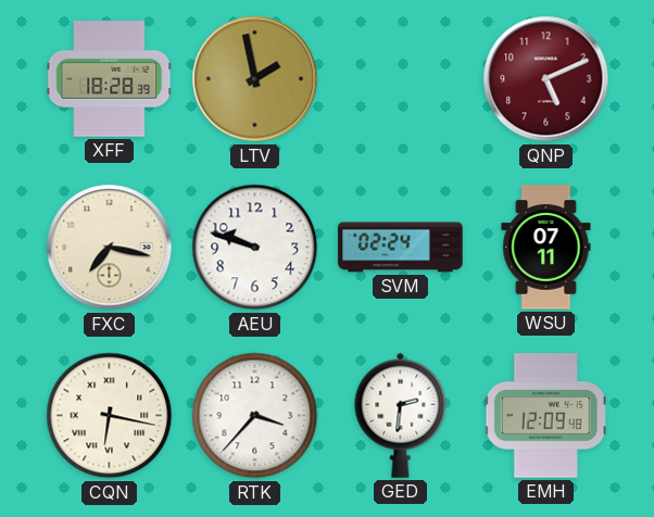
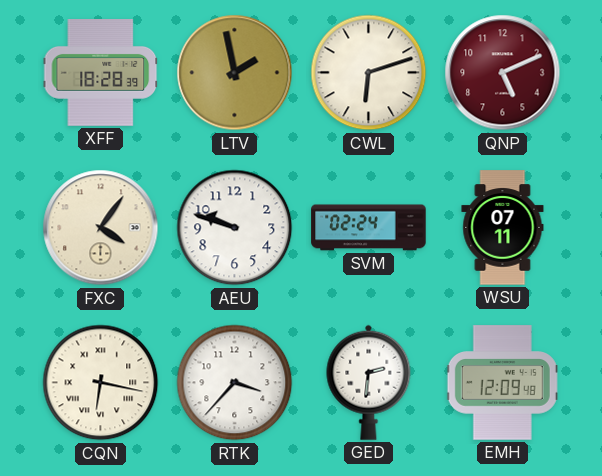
CWL: none -> 6:12 (369, 73)
FXC: 7:17 -> 4:06 (101, 228)
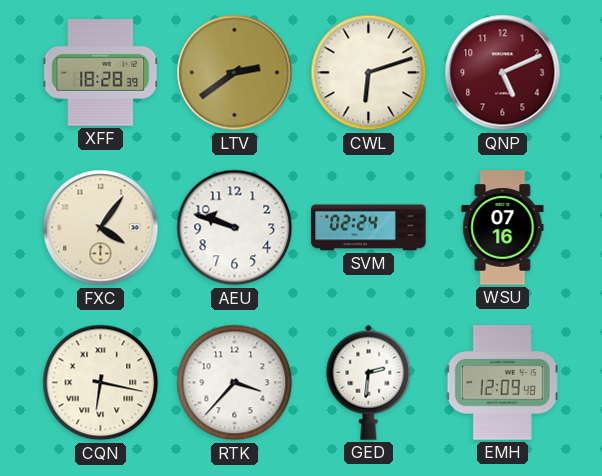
LTV: 1:58 -> 2:39 (235, 73)
WSU: 07:11 -> 07:16 (503, 228)
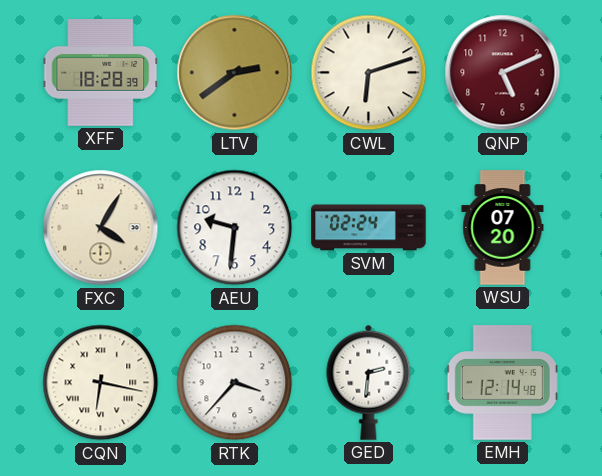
FXC: 4:06 -> 4:05 (101, 228)
AEU: 9:48 -> 9:31 (235, 228)
WSU: 07:16 -> 07:20 (503, 228)
EMH: 12:09 -> 12:14 (503, 383)
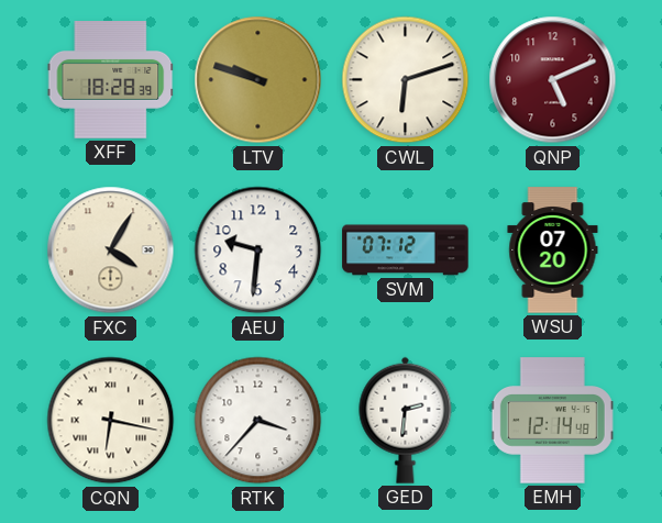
LTV: 2:39 -> 9:48 (258, 80)
SVM: 02:24 -> 07:12 (406, 251)
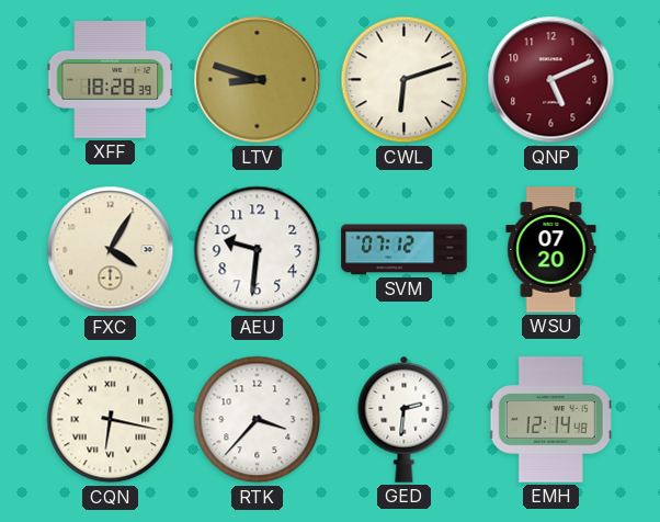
LTV: 9:48 -> 8:48 (258, 80)
